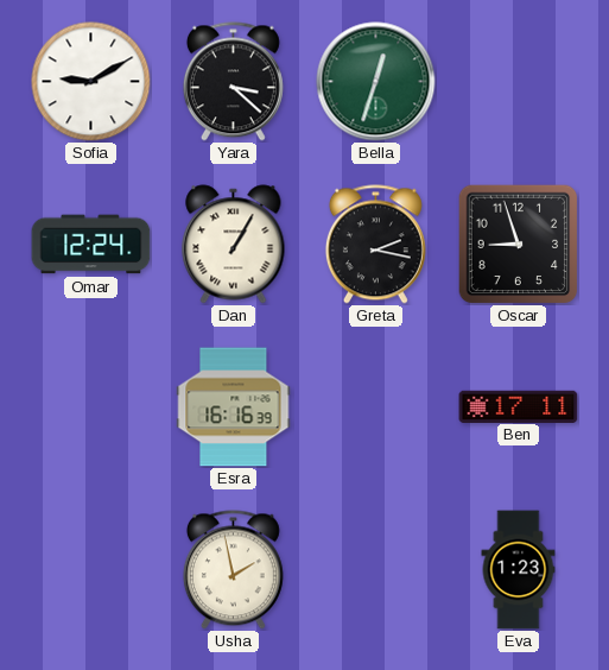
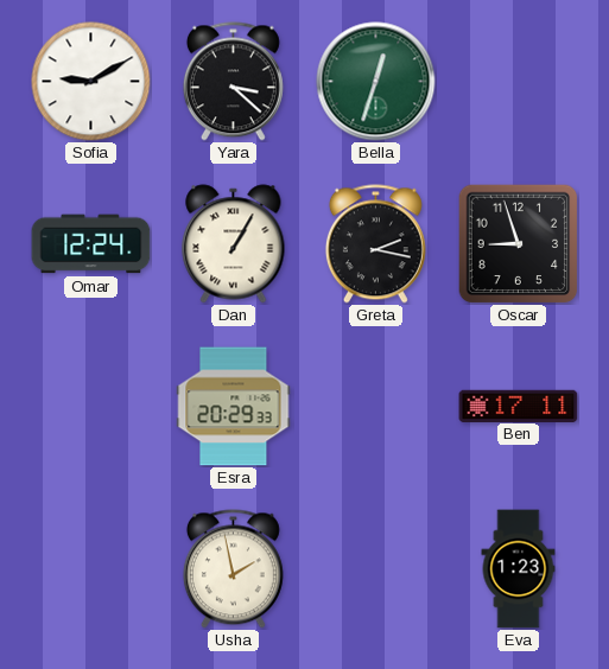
Esra: 16:16 -> 20:29 (234, 407)
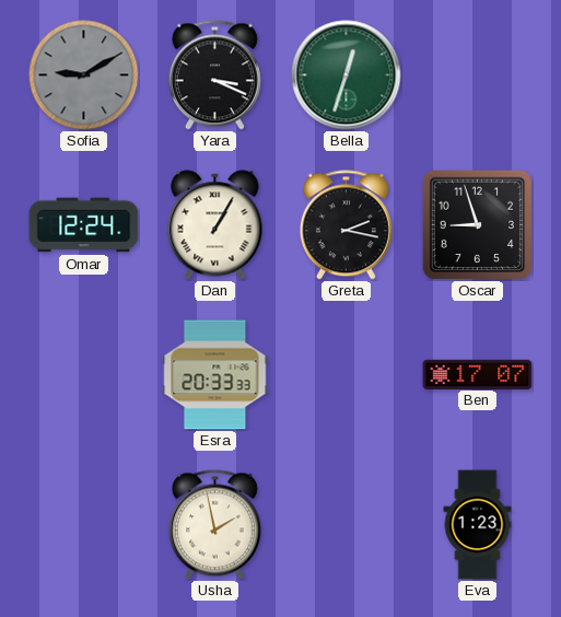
Sofia dial: white -> grey (84, 75)
Yara: 3:22 -> 3:19 (214, 75)
Esra: 20:29 -> 20:33 (215, 375)
Ben: 17:11 -> 17:07 (478, 374)
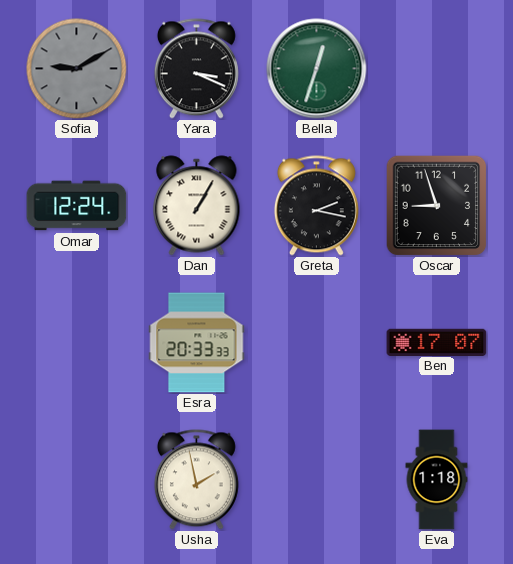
Eva: 1:23 -> 1:18 (437, 480)
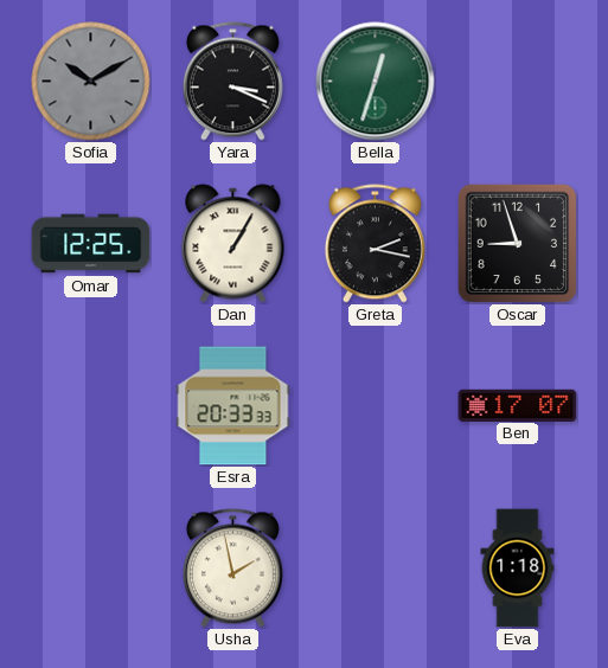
Sofia: 9:10 -> 10:10 (91, 82)
Omar: 12:24 -> 12:25 (91, 244)
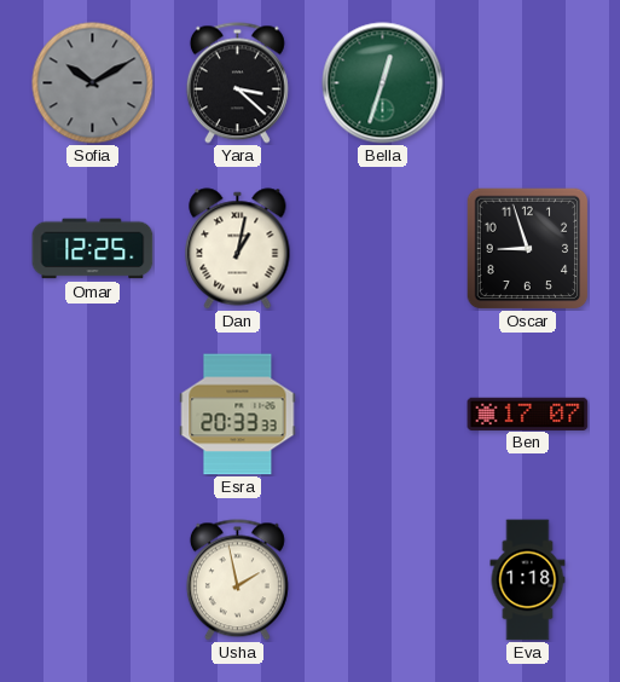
Yara: 3:19 -> 3:22 (237, 83)
Dan: 1:05 -> 1:02 (238, 249)
Greta: 2:17 -> none (375, 244)
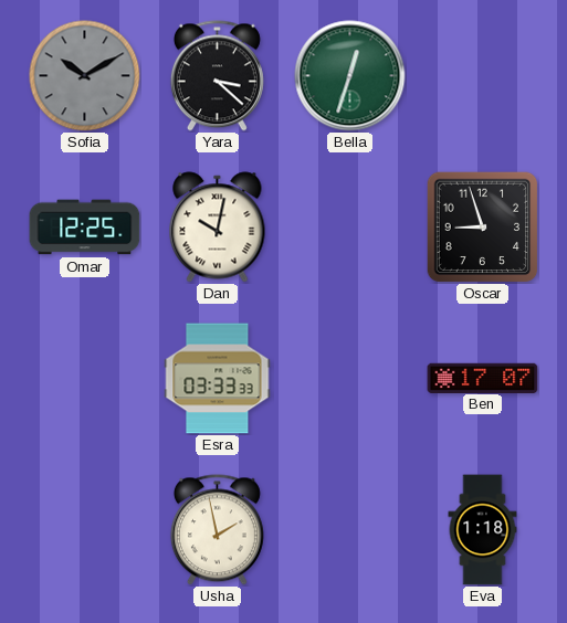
Dan: 1:02 -> 10:02 (218, 228)
Esra: 20:33 -> 03:33 (218, 379)
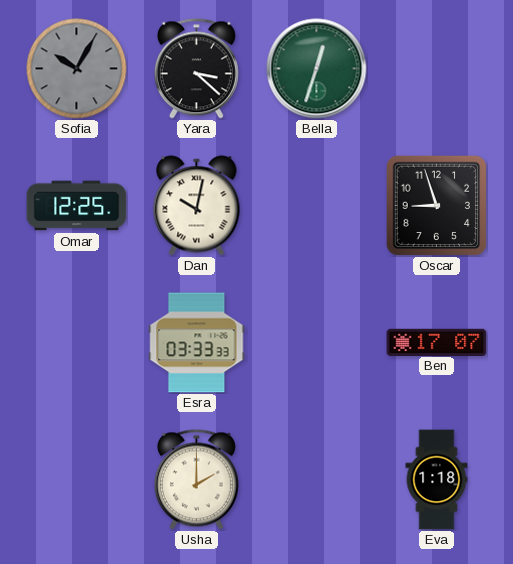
Sofia: 10:10 -> 10:05 (77, 69)
Usha: 1:58 -> 2:00 (196, 480)
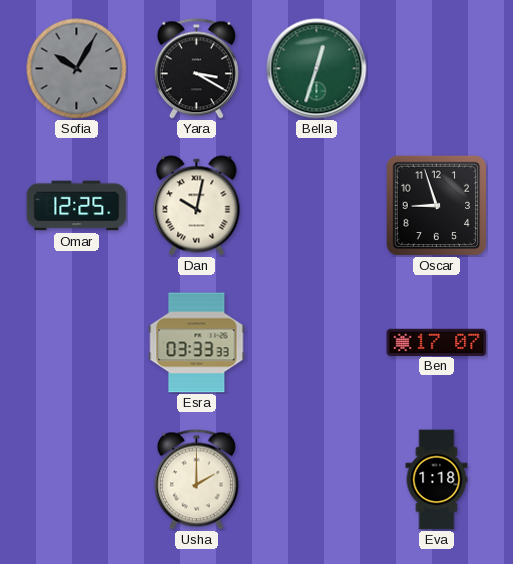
Yara: 3:22 -> 3:20 (196, 69)
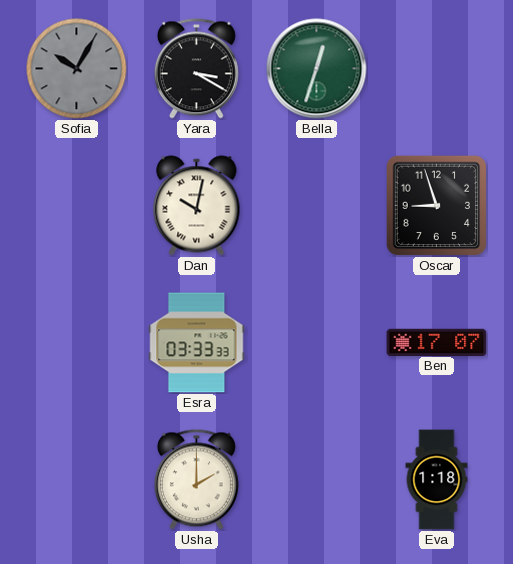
Omar: 12:25 -> none (77, 206)
